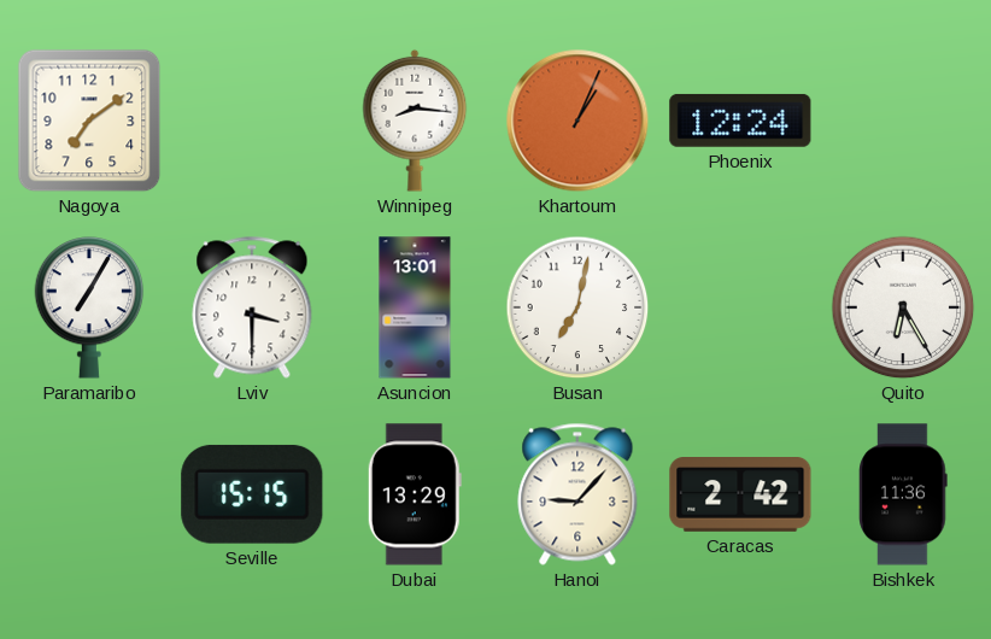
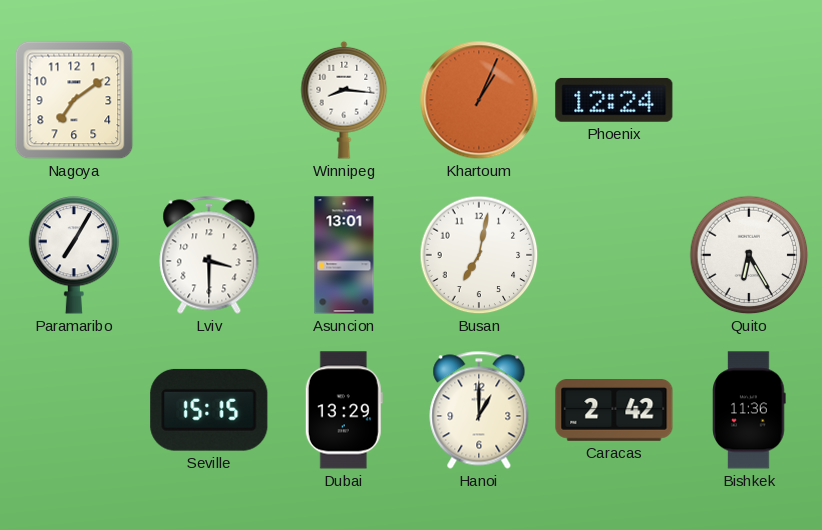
Hanoi: 9:07 -> 1:00 (479, 410)
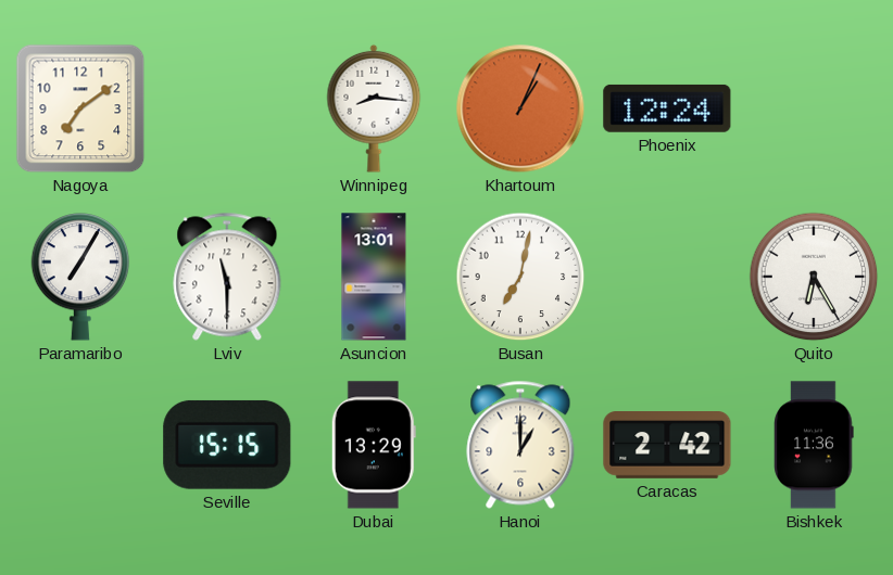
Lviv: 3:30 -> 11:30 (227, 277)
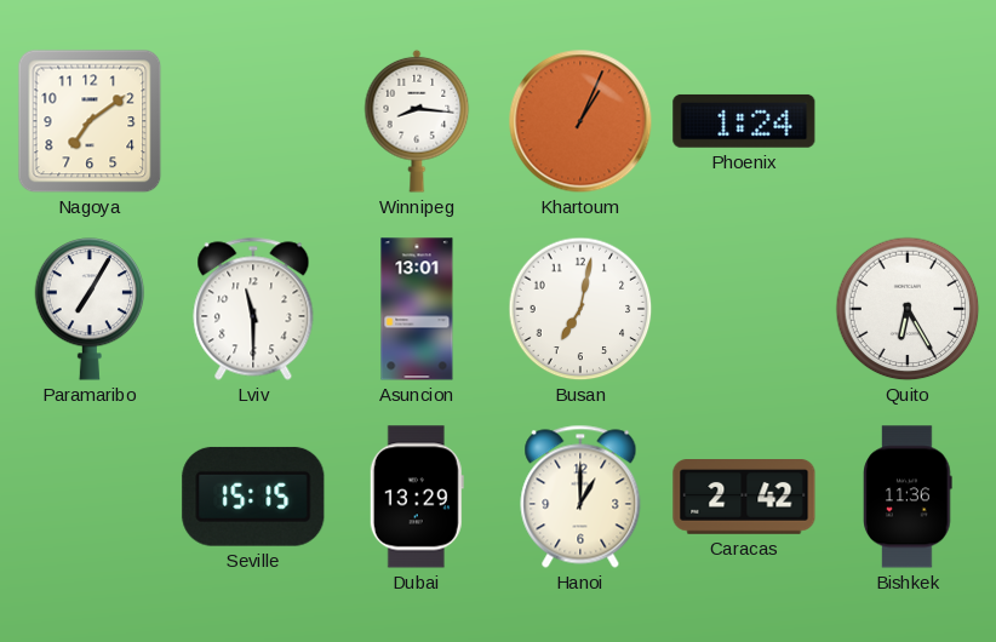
Phoenix: 12:24 -> 1:24 (744, 121)
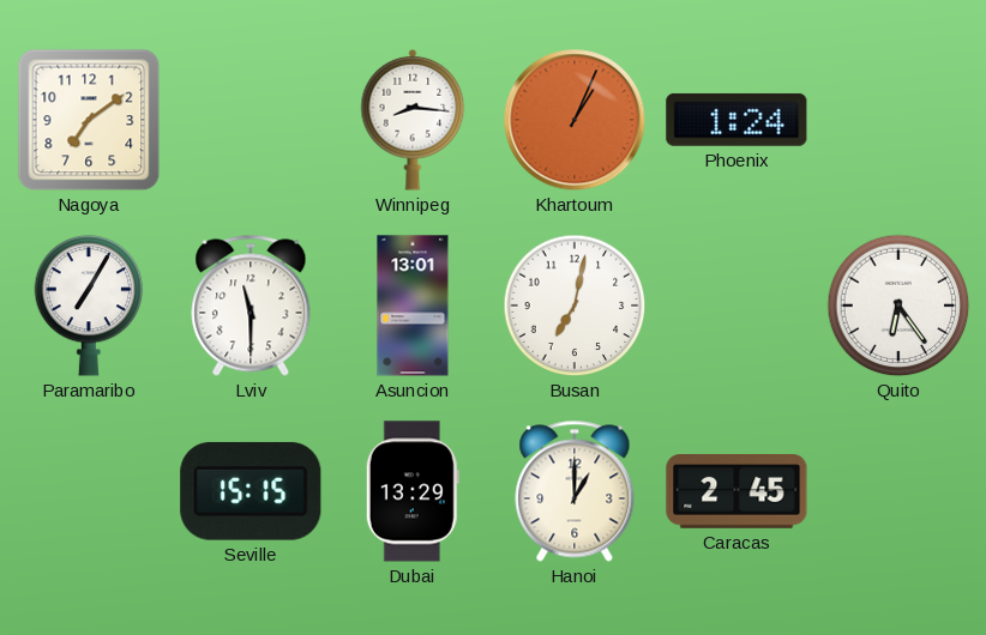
Quito: 6:25 -> 6:24 (898, 306)
Caracas: 2:42 -> 2:45 (737, 492)
Bishkek: 11:36 -> none (908, 497)
